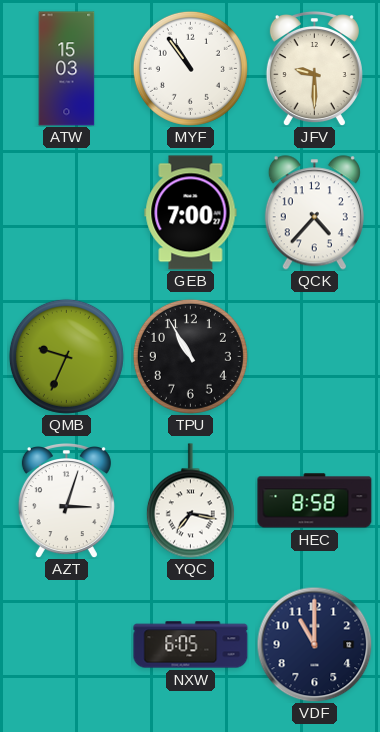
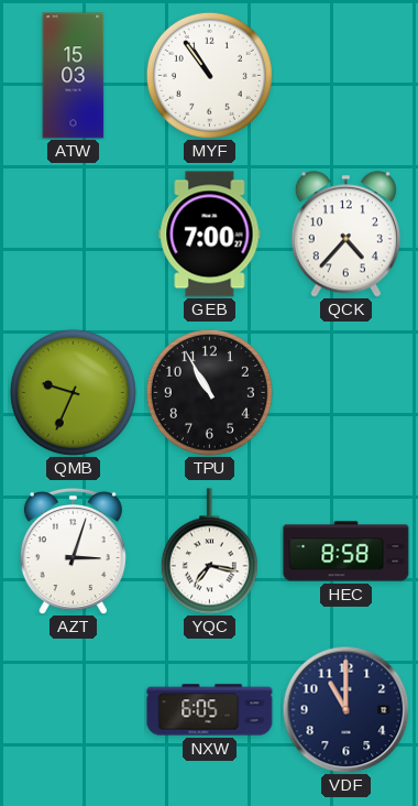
JFV: 9:30 -> none (314, 69)
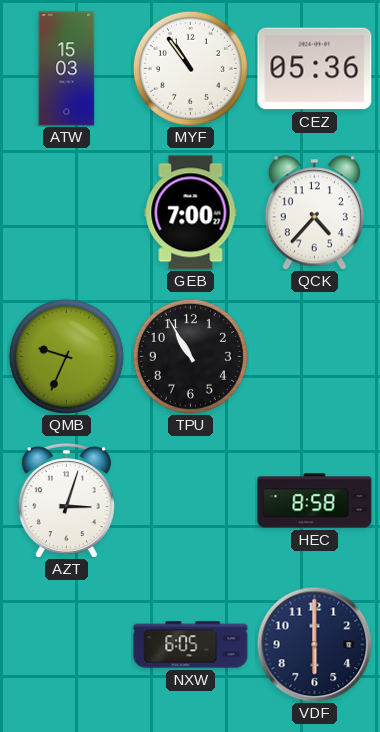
CEZ: none -> 05:36 (315, 69)
YQC: 7:17 -> none (209, 552)
VDF: 11:00 -> 6:00 (314, 644)
